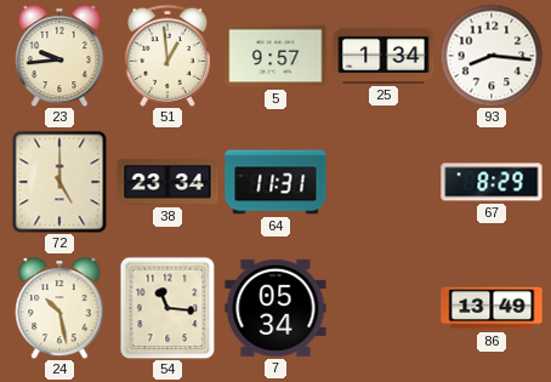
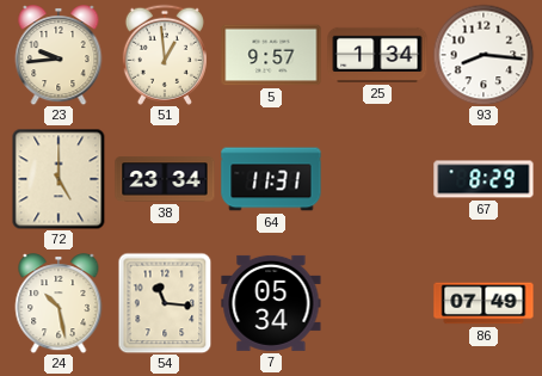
86: 13:49 -> 07:49 (484, 303)
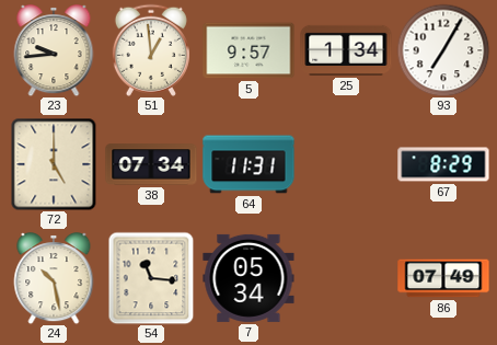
93: 8:16 -> 7:05 (443, 50)
38: 23:34 -> 07:34 (151, 164)
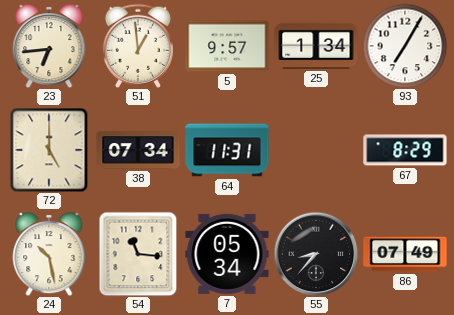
23: 9:44 -> 6:44 (49, 46)
55: none -> 8:37 (316, 254)
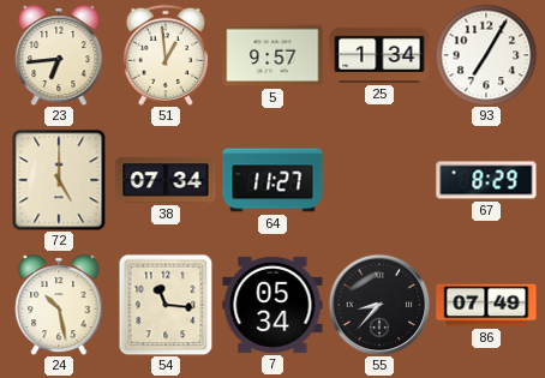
64: 11:31 -> 11:27 (272, 180)
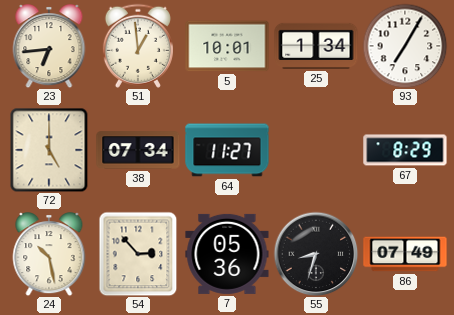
5: 9:57 -> 10:01 (227, 46)
54: 11:16 -> 2:53 (138, 254)
7: 05:34 -> 05:36 (227, 254)
55: 8:37 -> 8:33 (316, 254)
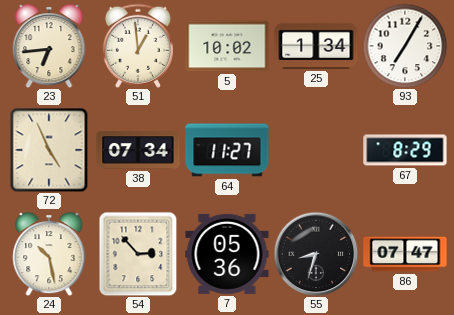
5: 10:01 -> 10:02 (227, 46)
72: 5:00 -> 4:56 (49, 150)
86: 07:49 -> 07:47 (405, 254)
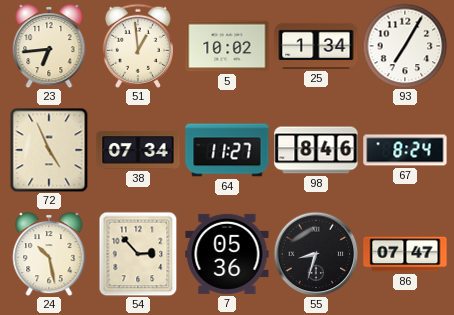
98: none -> 8:46 (316, 150)
67: 8:29 -> 8:24 (405, 150)
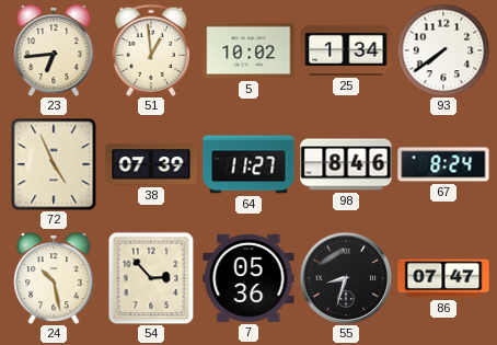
93: 7:05 -> 7:39 (443, 50)
38: 07:34 -> 07:39 (151, 164)
